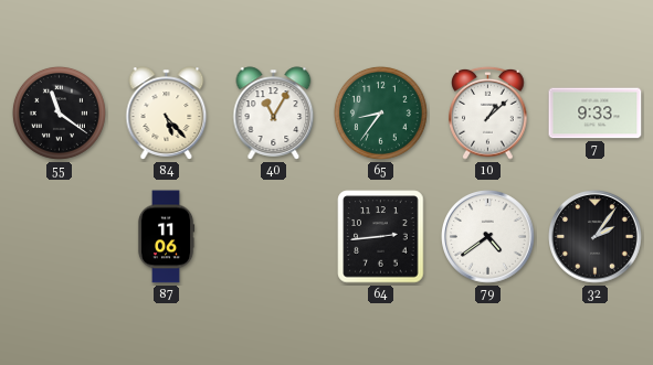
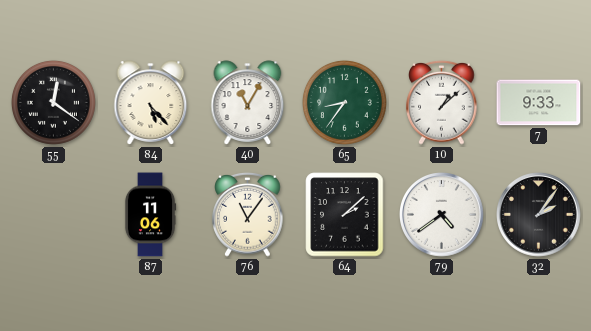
55: 11:21 -> 12:21 (53, 102)
76: none -> 11:06 (248, 214)
64: 2:44 -> 2:08 (345, 215)
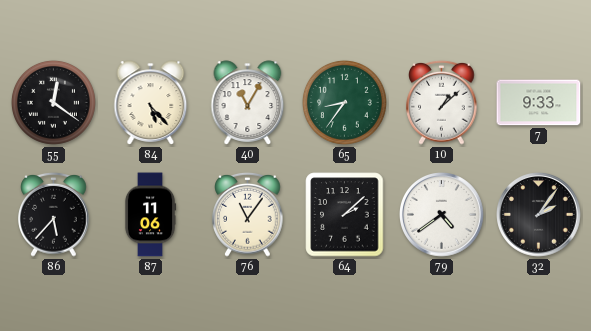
86: none -> 5:37 (54, 214)
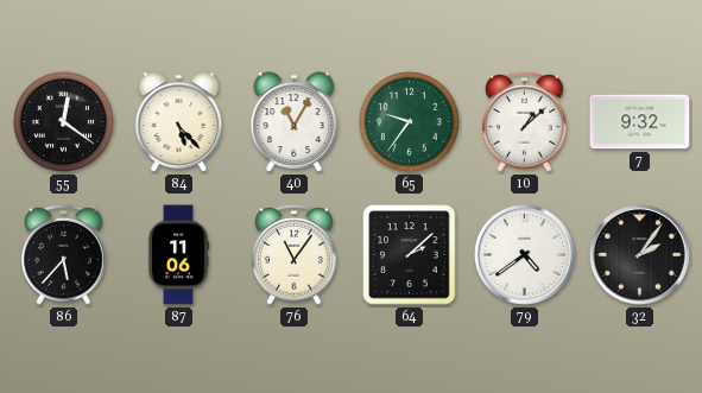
65: 8:36 -> 9:36 (409, 121)
7: 9:33 -> 9:32 (640, 122)
